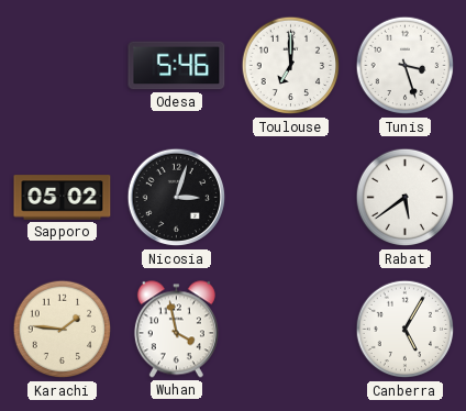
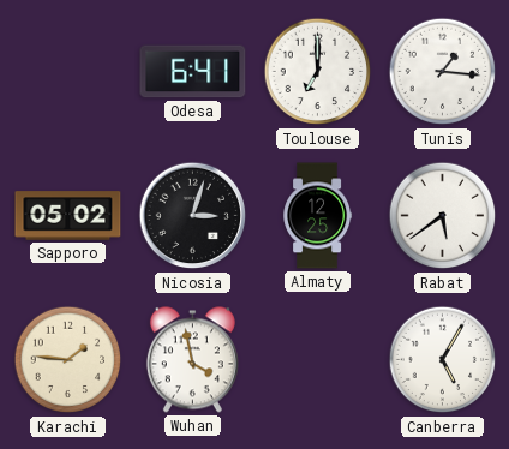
Odesa: 5:46 -> 6:41 (193, 72)
Tunis: 3:27 -> 1:16 (443, 72)
Almaty: none -> 12:25 (318, 216)
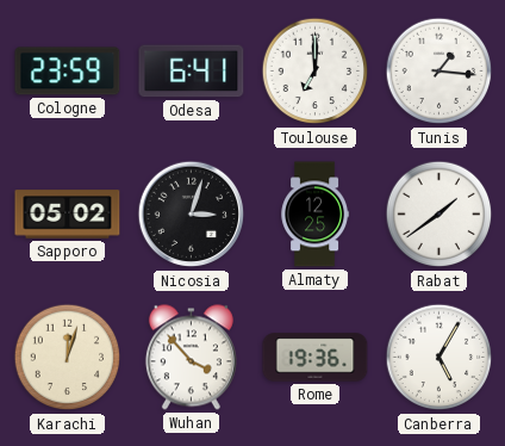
Cologne: none -> 23:59 (68, 72)
Rabat: 5:39 -> 1:39 (439, 215)
Karachi: 1:46 -> 12:03 (68, 358)
Wuhan: 3:58 -> 3:53 (191, 358)
Rome: none -> 19:36 (316, 358)
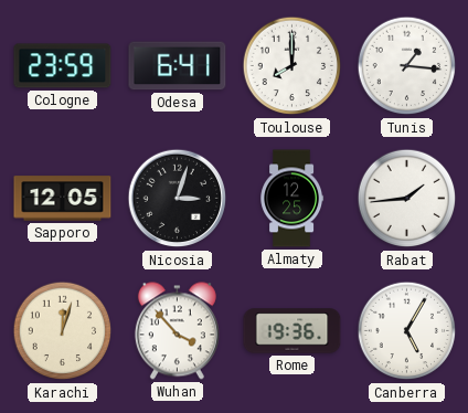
Toulouse: 7:00 -> 8:00 (292, 66)
Sapporo: 05:02 -> 12:05 (63, 199)
Rabat: 1:39 -> 1:44 (407, 199)
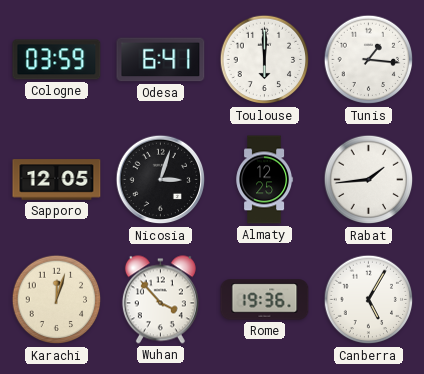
Cologne: 23:59 -> 03:59 (57, 60)
Toulouse: 8:00 -> 6:00 (265, 60)
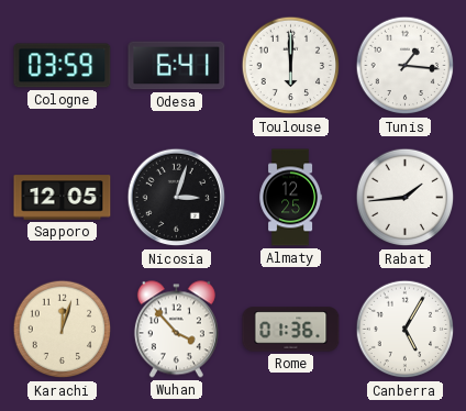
Rome: 19:36 -> 01:36 (291, 330)
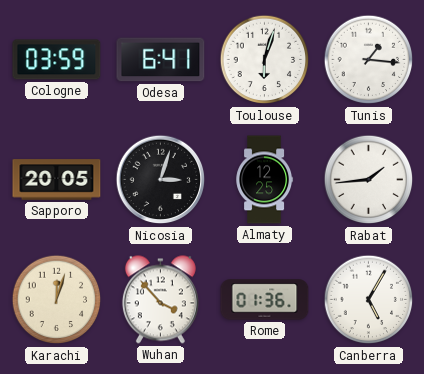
Toulouse: 6:00 -> 6:03 (265, 60)
Sapporo: 12:05 -> 20:05 (57, 180)
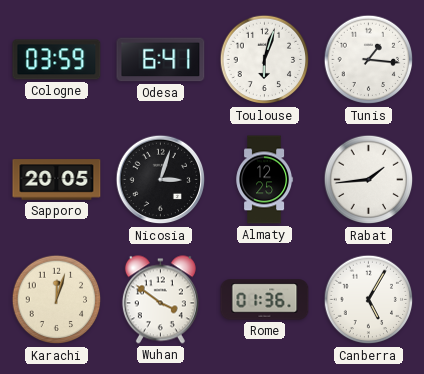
Wuhan: 3:53 -> 3:51 (160, 300)
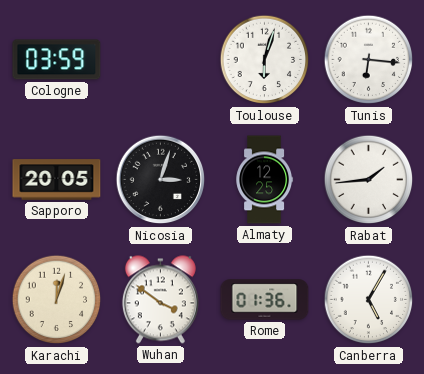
Odesa: 6:41 -> none (161, 60)
Tunis: 1:16 -> 6:16 (369, 60)
